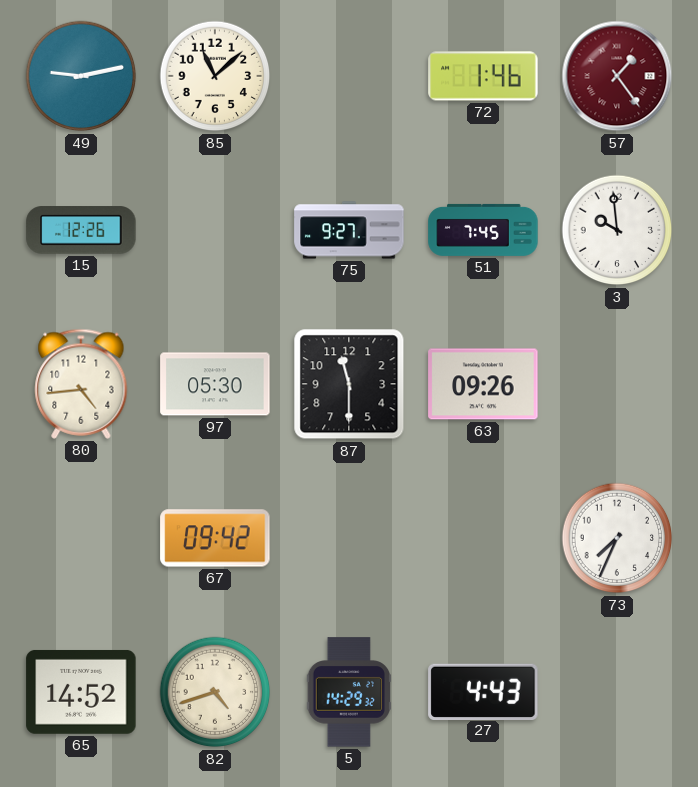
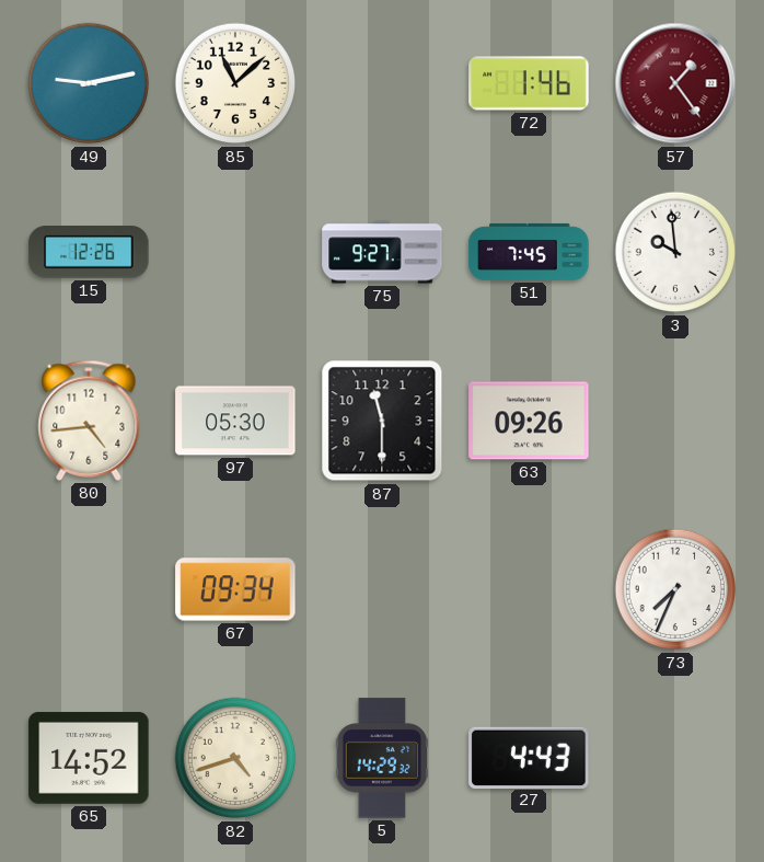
67: 09:42 -> 09:34 (235, 589)
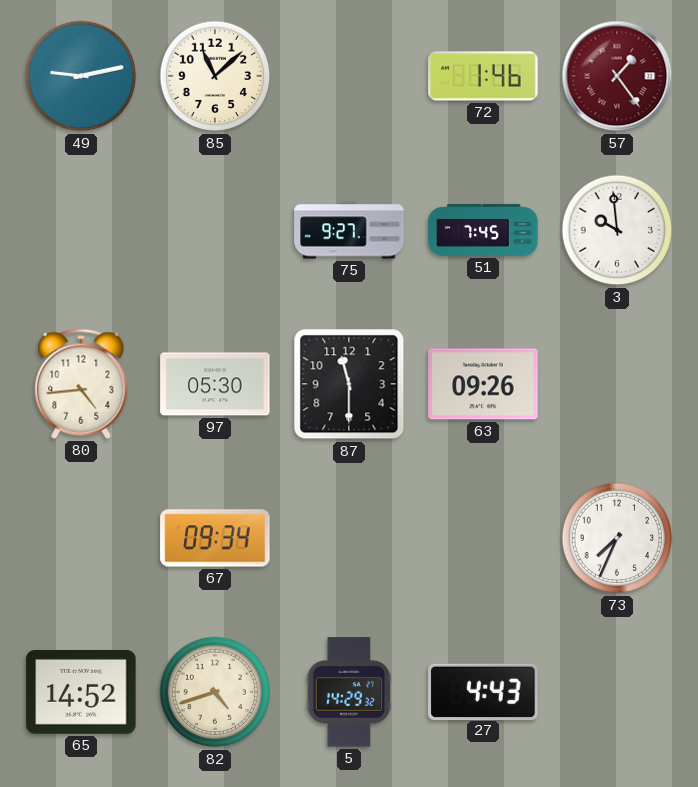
15: 12:26 -> none (89, 252)
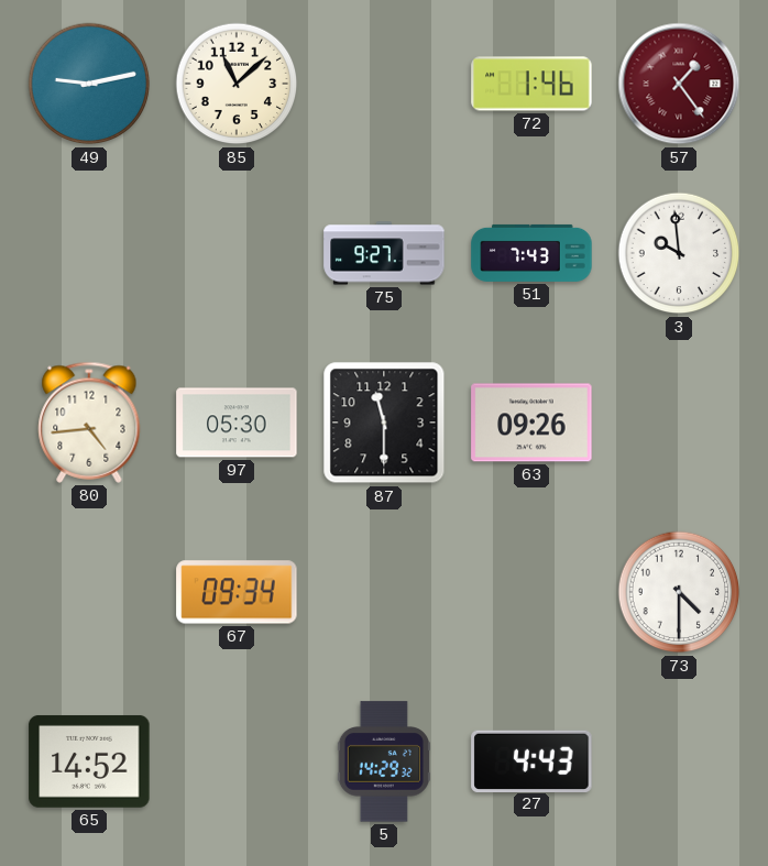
51: 7:45 -> 7:43 (531, 253)
73: 7:34 -> 4:30 (679, 592)
82: 4:42 -> none (215, 692)
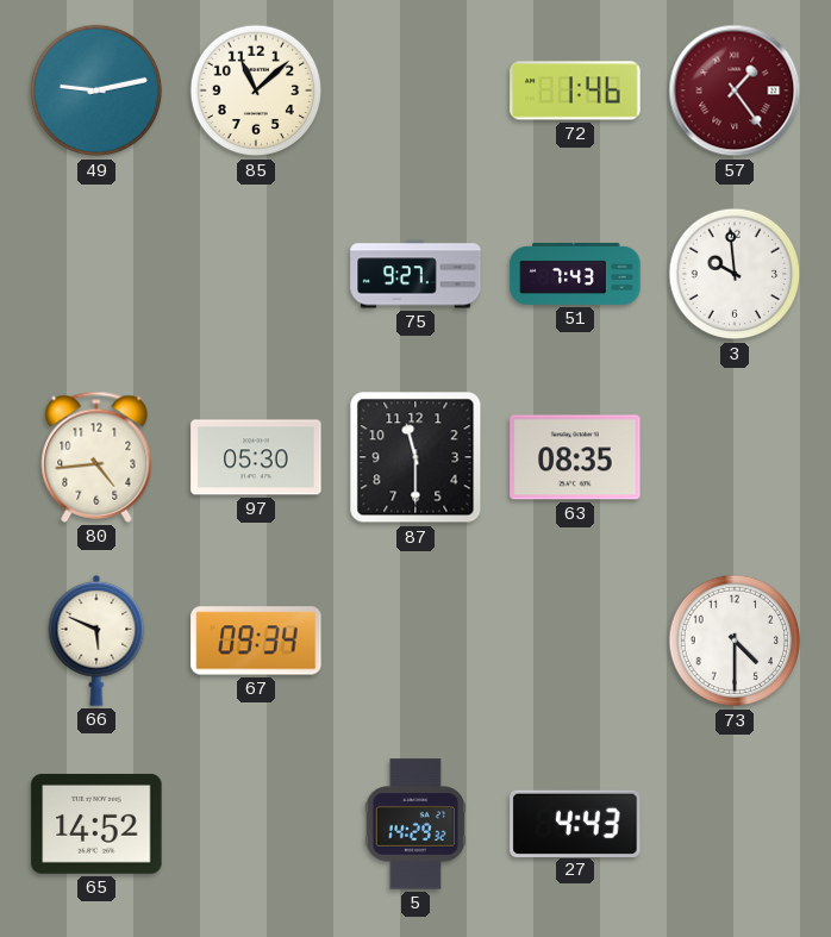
63: 09:26 -> 08:35 (575, 457)
66: none -> 5:49 (96, 641)
